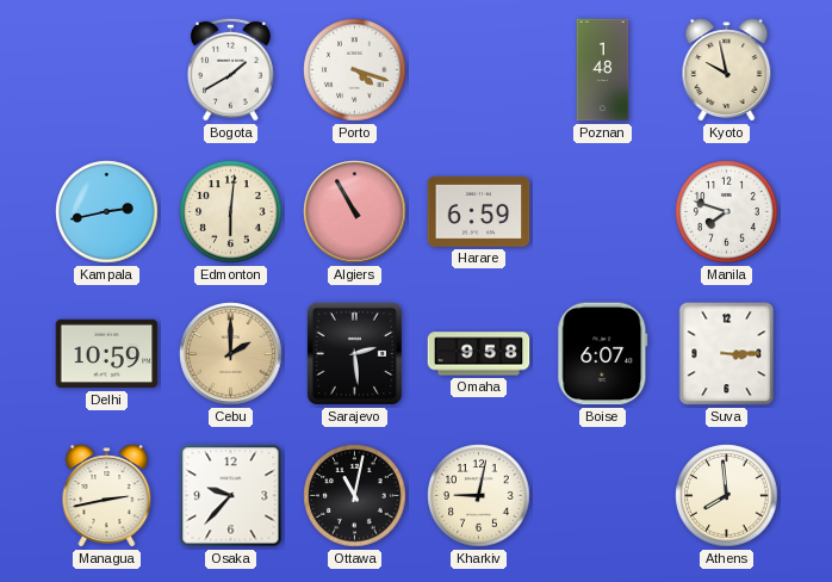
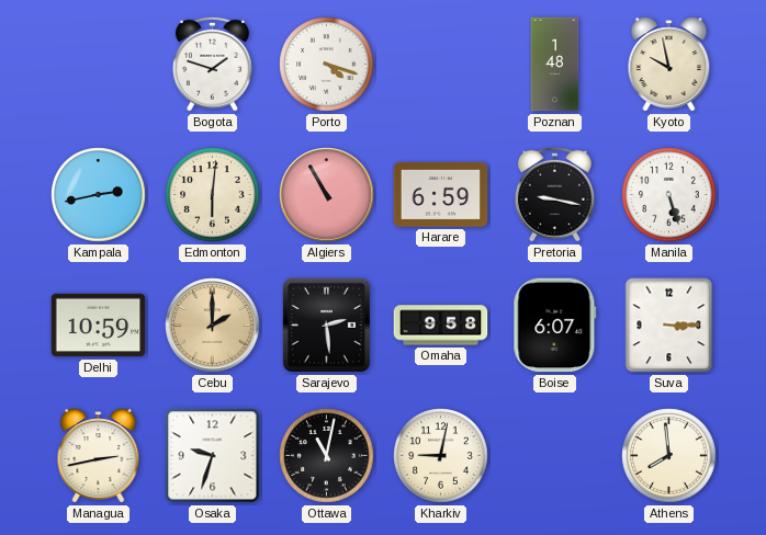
Bogota: 1:40 -> 1:48 (212, 64)
Pretoria: none -> 9:17 (554, 194)
Manila: 7:48 -> 5:27 (669, 195)
Osaka: 9:37 -> 9:33 (213, 456)
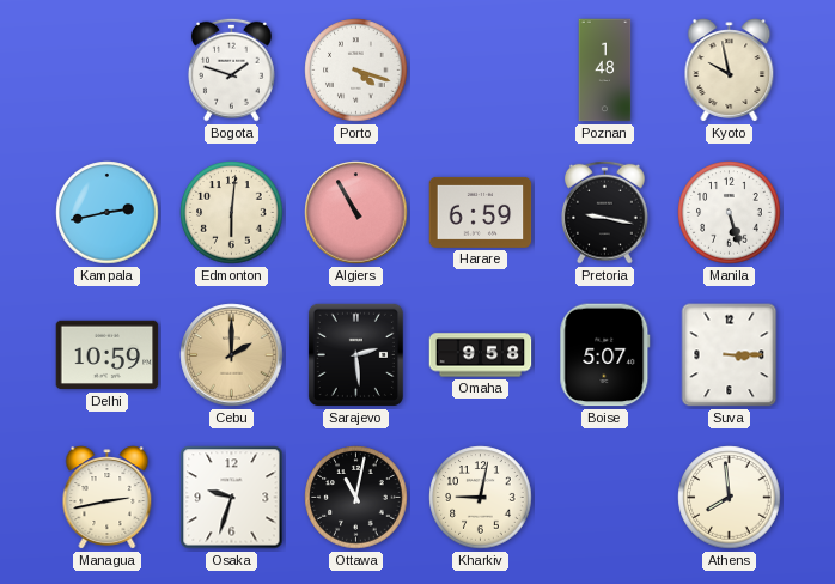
Boise: 6:07 -> 5:07 (605, 355)
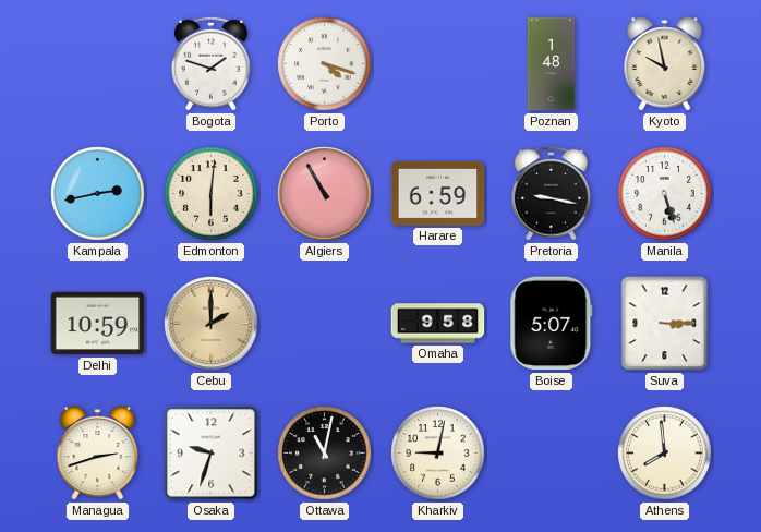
Sarajevo: 2:29 -> none (355, 354)
Managua: 2:43 -> 2:42 (98, 454)
